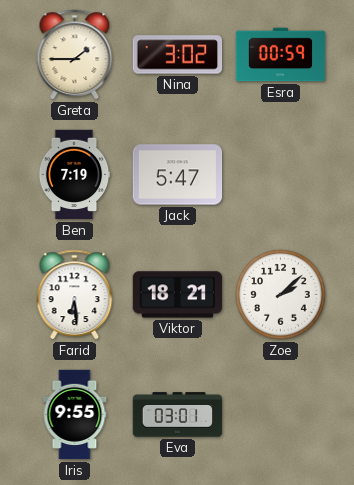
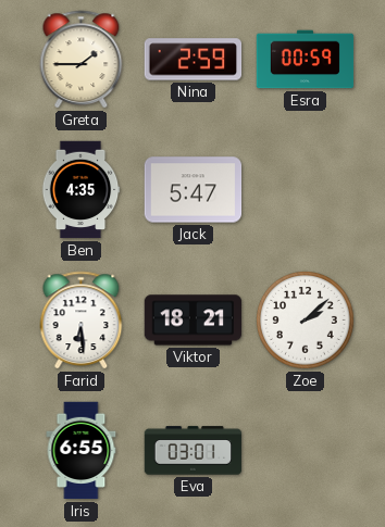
Nina: 3:02 -> 2:59 (194, 60)
Ben: 7:19 -> 4:35 (80, 190)
Iris: 9:55 -> 6:55 (82, 451)
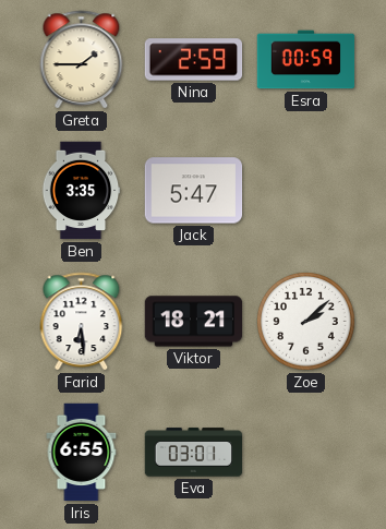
Ben: 4:35 -> 3:35 (81, 191)
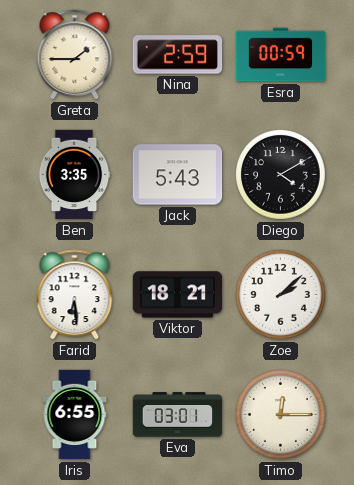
Jack: 5:47 -> 5:43 (178, 175)
Diego: none -> 4:10 (281, 175)
Timo: none -> 12:15 (281, 415)
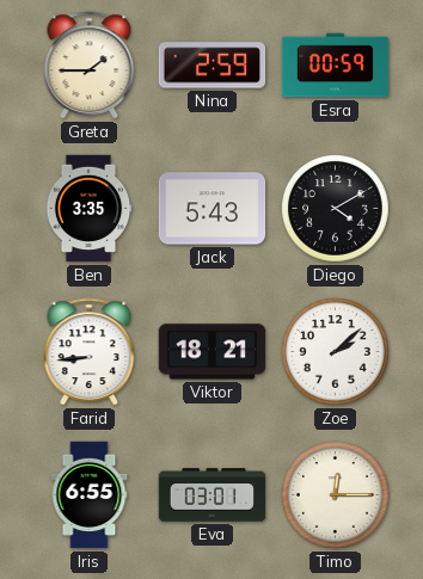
Farid: 6:29 -> 8:44 (90, 352)
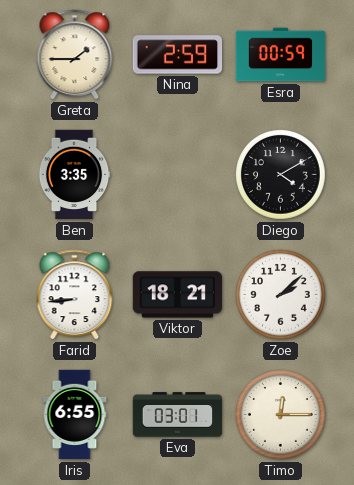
Jack: 5:43 -> none (213, 209)
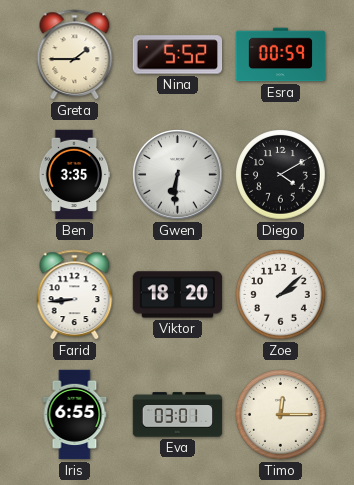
Nina: 2:59 -> 5:52 (178, 55)
Gwen: none -> 6:31 (178, 175)
Viktor: 18:21 -> 18:20 (178, 295)
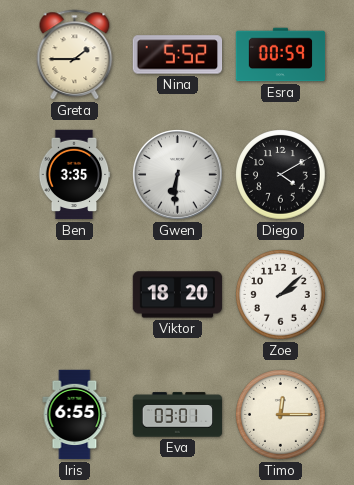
Farid: 8:44 -> none (75, 295)
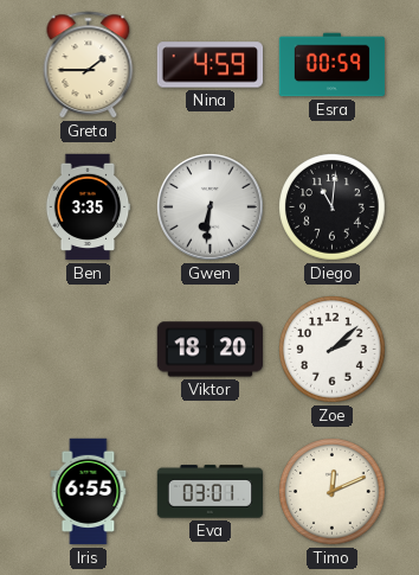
Nina: 5:52 -> 4:59 (211, 65)
Diego: 4:10 -> 11:01 (333, 207)
Timo: 12:15 -> 12:11 (333, 492)
